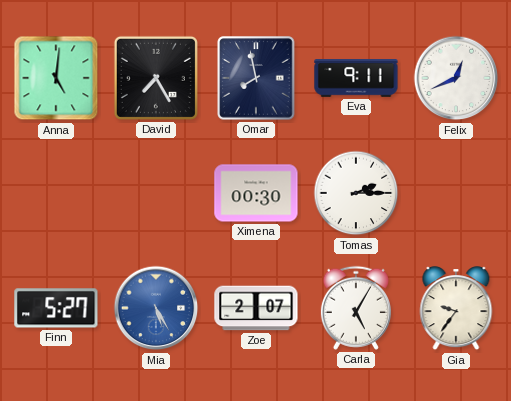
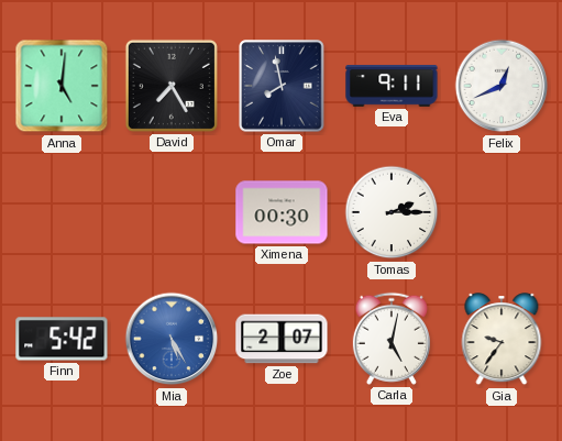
Finn: 5:27 -> 5:42 (62, 339)
Carla: 5:05 -> 5:02 (392, 339)
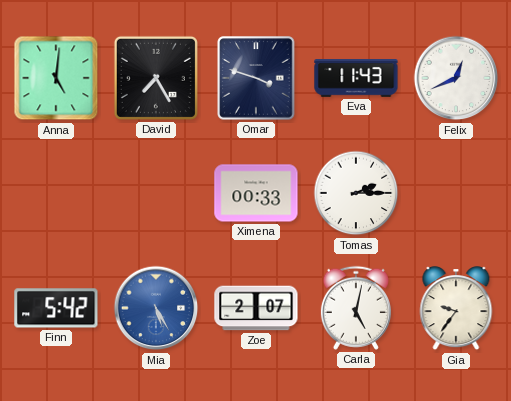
Omar: 7:58 -> 3:48 (256, 78)
Eva: 9:11 -> 11:43 (356, 78)
Ximena: 00:30 -> 00:33 (256, 193)
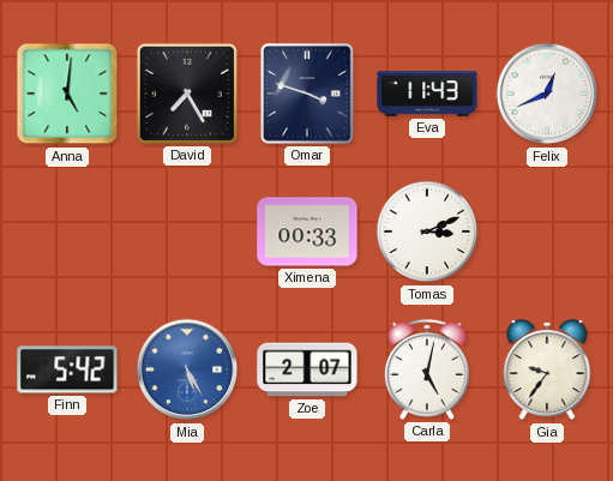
Tomas: 2:15 -> 3:11 (427, 232)
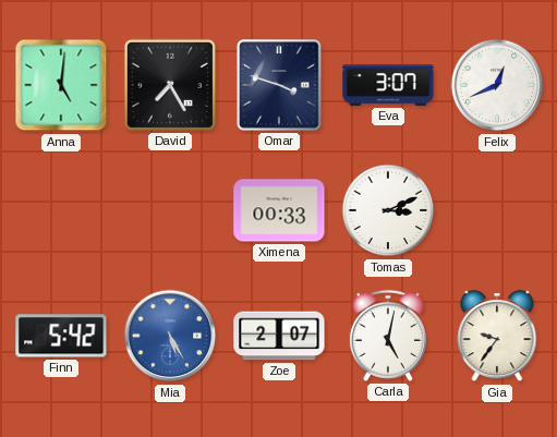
Eva: 11:43 -> 3:07 (388, 85)
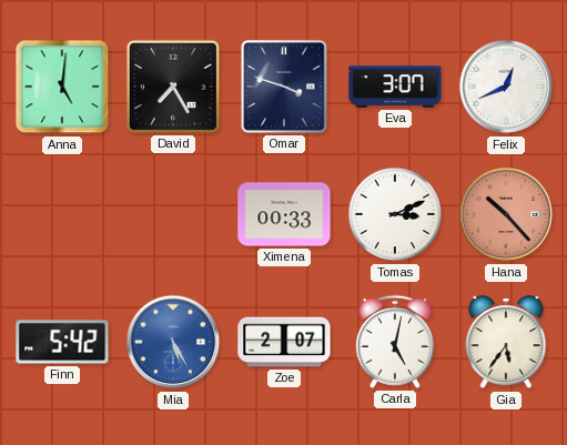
Hana: none -> 10:23 (506, 214)
Gia: 9:36 -> 5:36 (506, 343)
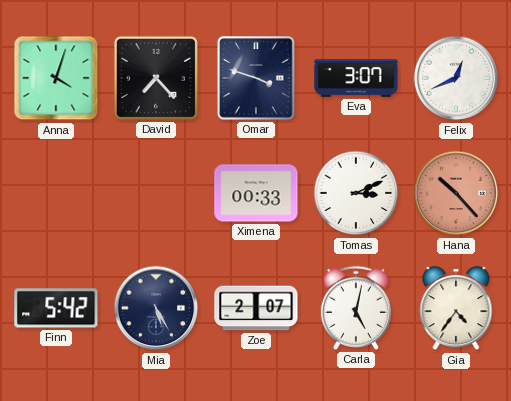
Anna: 5:01 -> 4:03 (56, 78)
David: 7:25 -> 7:23 (156, 78)
Mia dial: blue -> navy (156, 308)
Gia: 5:36 -> 4:36 (456, 309)
